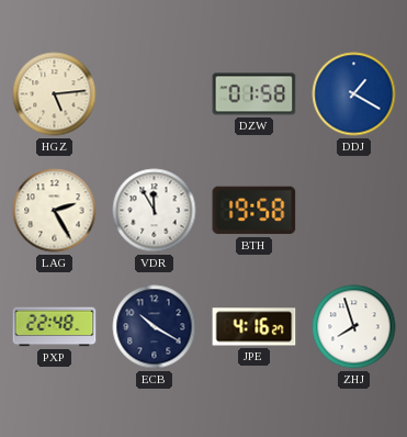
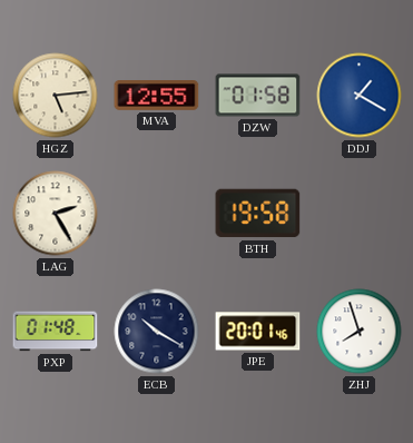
MVA: none -> 12:55 (157, 96)
VDR: 11:55 -> none (155, 211)
PXP: 22:48 -> 01:48 (56, 332)
JPE: 4:16 -> 20:01 (258, 332)
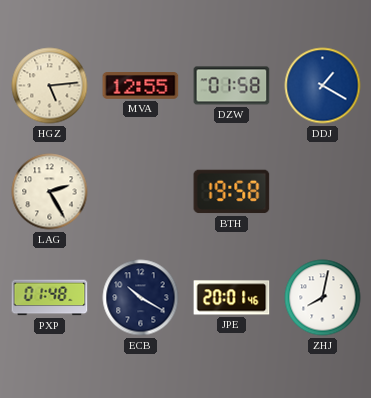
ZHJ: 7:57 -> 8:02 (323, 298)
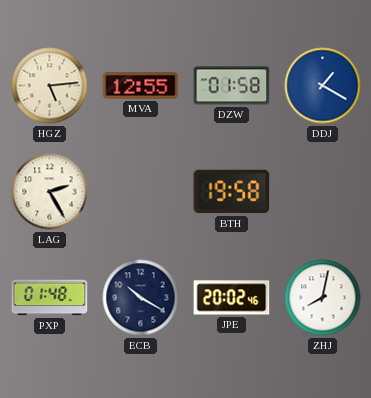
JPE: 20:01 -> 20:02 (232, 298)
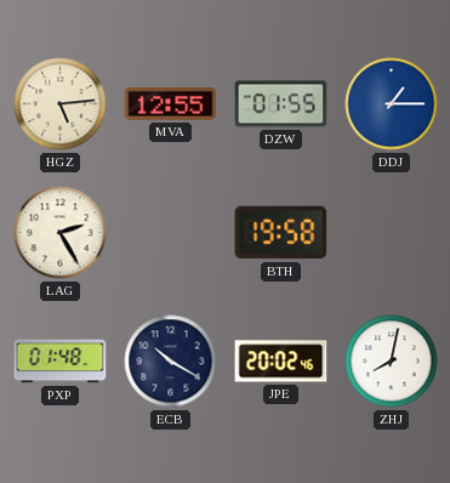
DZW: 01:58 -> 01:55 (281, 104)
DDJ: 1:20 -> 1:15 (392, 104)
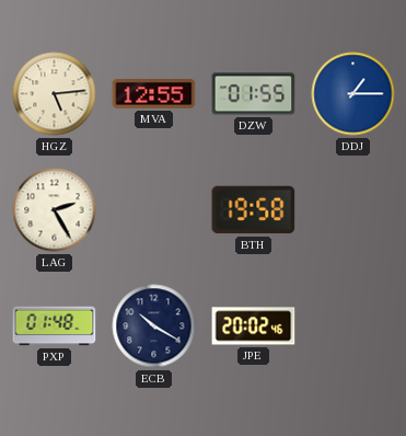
ZHJ: 8:02 -> none (392, 362)
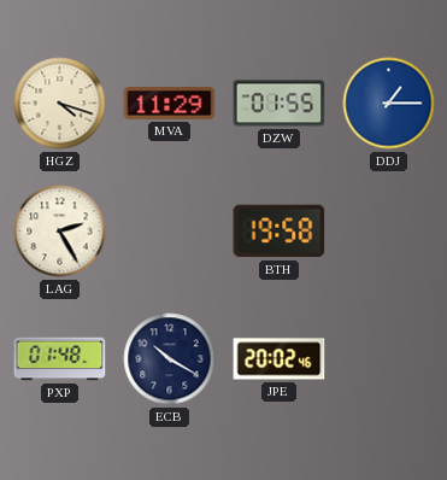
HGZ: 5:14 -> 4:18 (60, 104)
MVA: 12:55 -> 11:29 (170, 104)
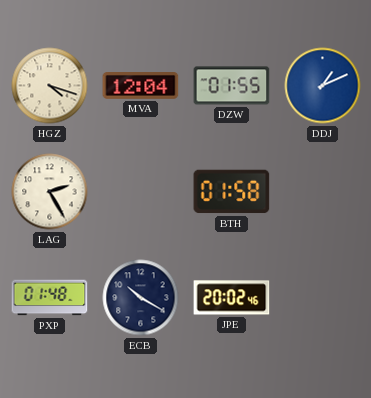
MVA: 11:29 -> 12:04 (141, 86)
DDJ: 1:15 -> 1:11 (323, 86)
BTH: 19:58 -> 01:58 (232, 192)
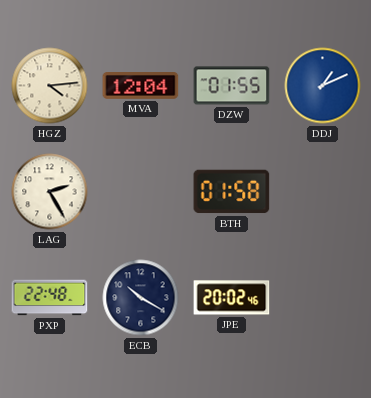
HGZ: 4:18 -> 4:14 (50, 86)
PXP: 01:48 -> 22:48 (50, 298)
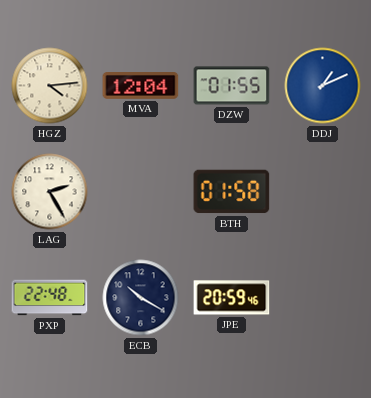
JPE: 20:02 -> 20:59 (232, 298)
